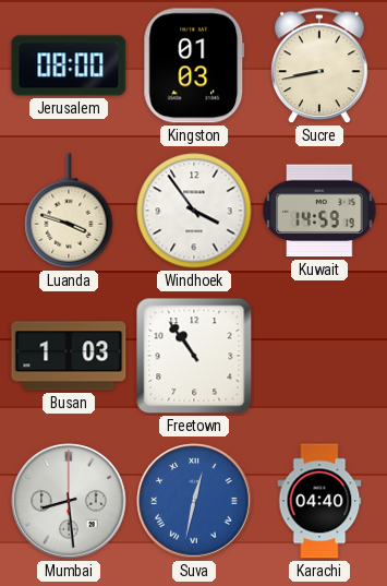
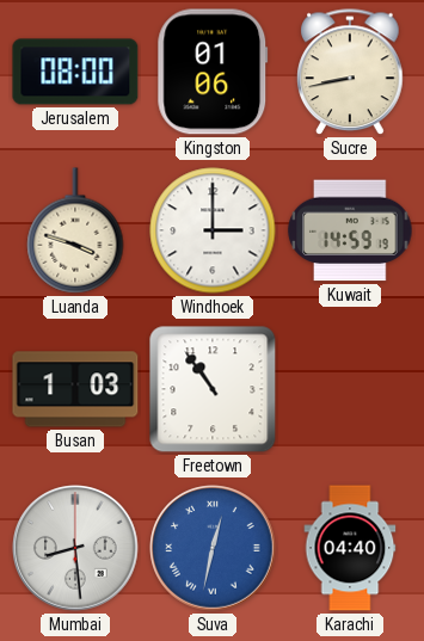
Kingston: 01:03 -> 01:06 (213, 72)
Windhoek: 3:54 -> 3:00 (213, 230)
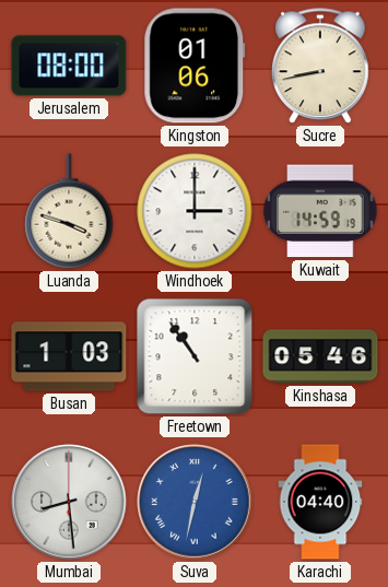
Kinshasa: none -> 05:46 (320, 356)
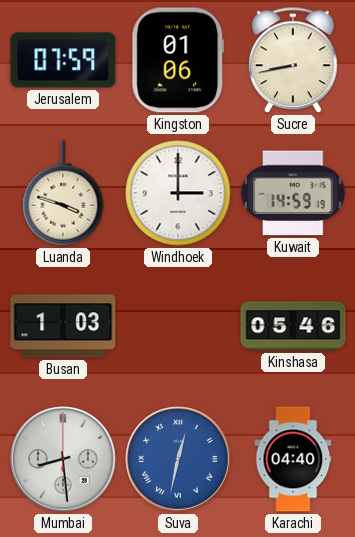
Jerusalem: 08:00 -> 07:59 (63, 60)
Freetown: 10:54 -> none (195, 356)
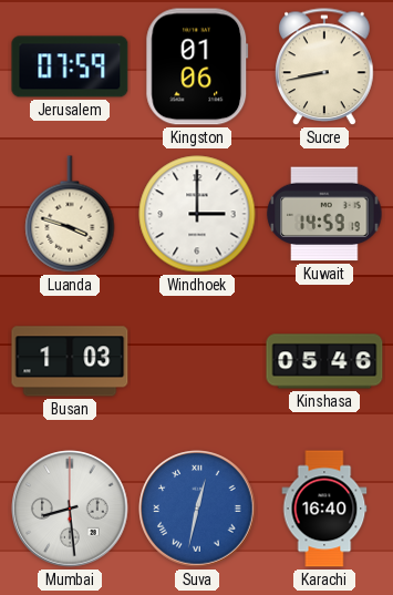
Karachi: 04:40 -> 16:40 (324, 509)
